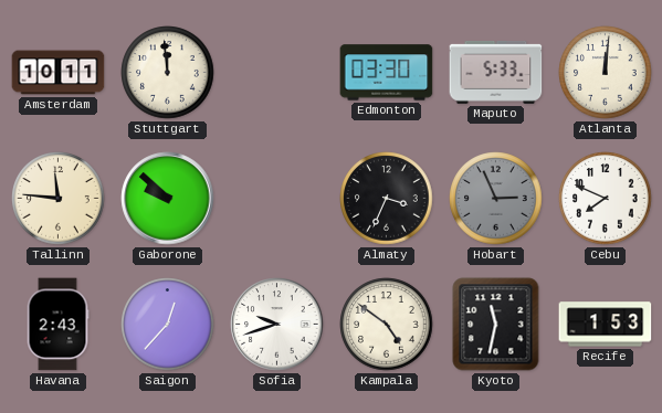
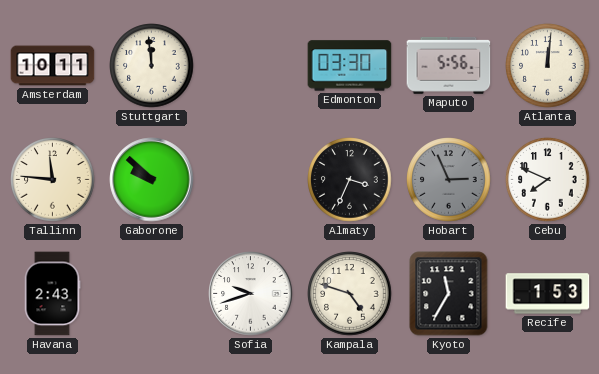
Maputo: 5:33 -> 5:56 (449, 65)
Saigon: 12:37 -> none (168, 325)
Kampala: 4:51 -> 4:48 (350, 294)
Kyoto: 11:32 -> 11:35 (449, 294)
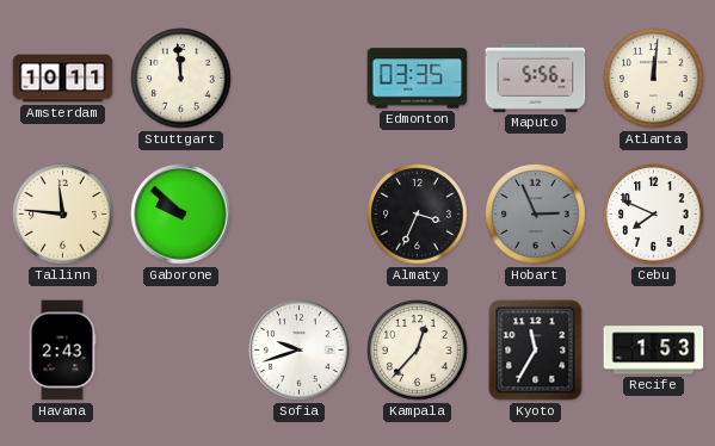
Edmonton: 03:30 -> 03:35 (418, 79)
Kampala: 4:48 -> 12:37 (418, 351)
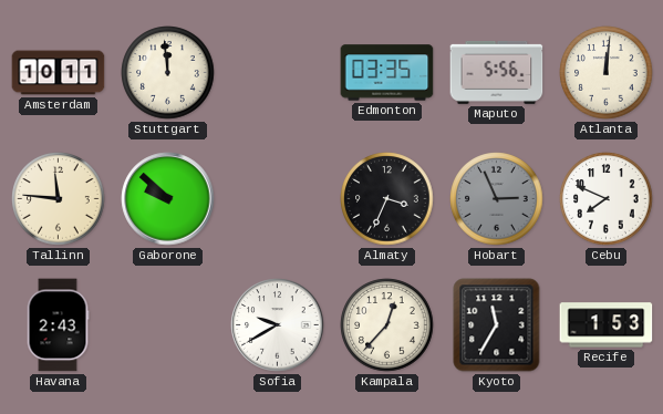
Sofia: 9:42 -> 9:40 (278, 325)
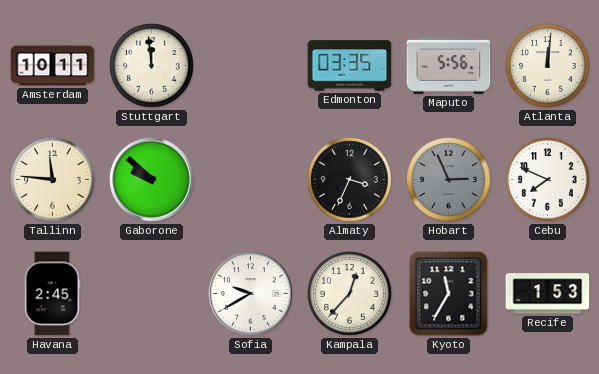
Havana: 2:43 -> 2:45 (52, 294)
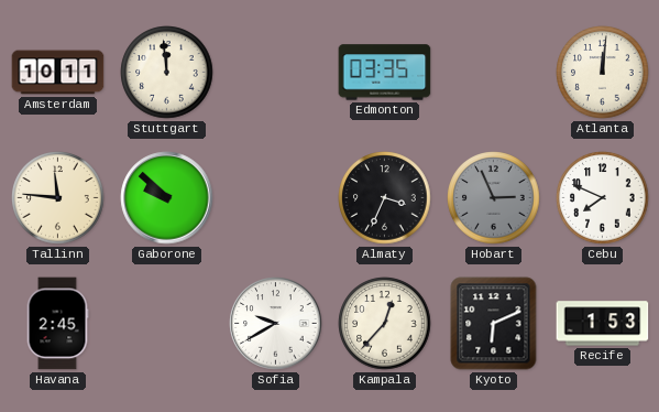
Maputo: 5:56 -> none (449, 65)
Kyoto: 11:35 -> 6:11 (494, 324)
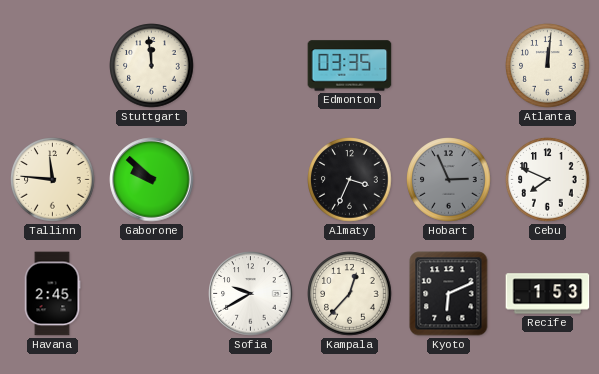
Amsterdam: 10:11 -> none (58, 73)
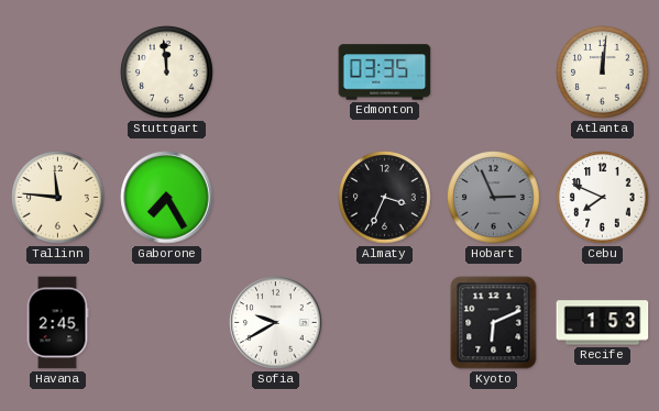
Gaborone: 9:52 -> 7:25 (167, 198)
Kampala: 12:37 -> none (350, 294)
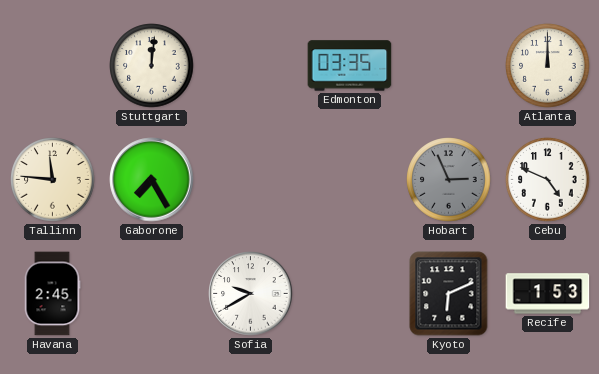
Stuttgart: 11:59 -> 12:01 (152, 66)
Atlanta: 12:01 -> 12:00 (548, 66)
Almaty: 3:34 -> none (385, 198)
Cebu: 7:49 -> 4:49 (548, 180)
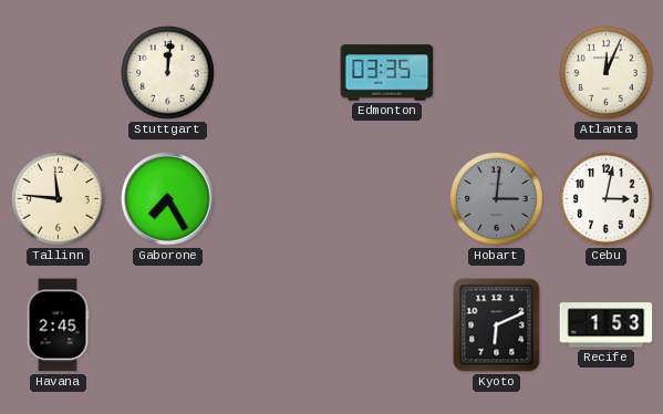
Atlanta: 12:00 -> 12:04 (607, 73)
Hobart: 2:56 -> 3:01 (497, 199)
Cebu: 4:49 -> 3:02 (607, 199)
Sofia: 9:40 -> none (251, 294)
